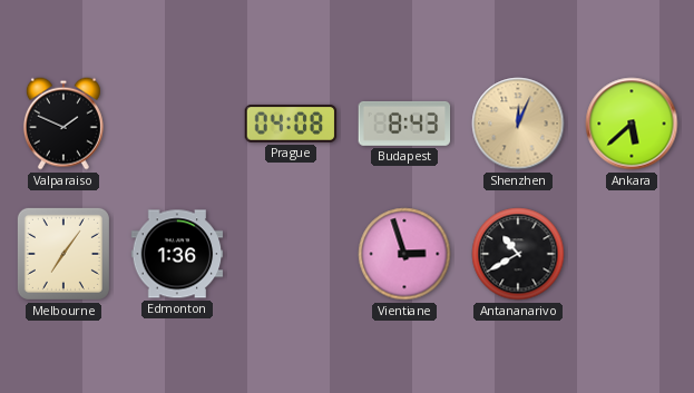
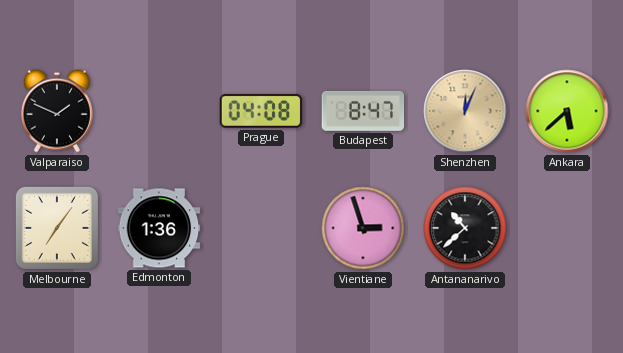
Budapest: 8:43 -> 8:47 (363, 111)
Antananarivo: 10:40 -> 10:38 (465, 228)
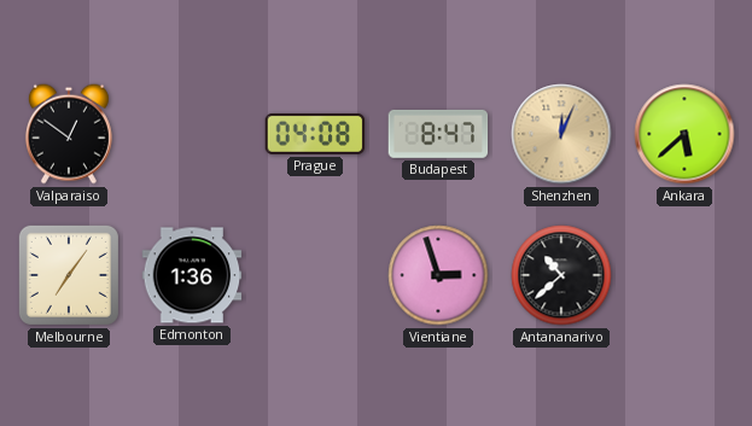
Valparaiso: 1:49 -> 12:51 (69, 134)
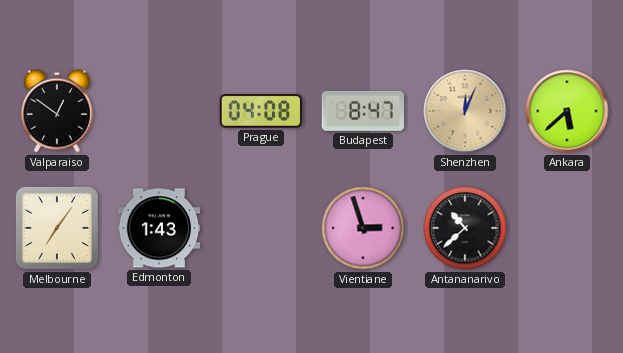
Edmonton: 1:36 -> 1:43 (159, 228)
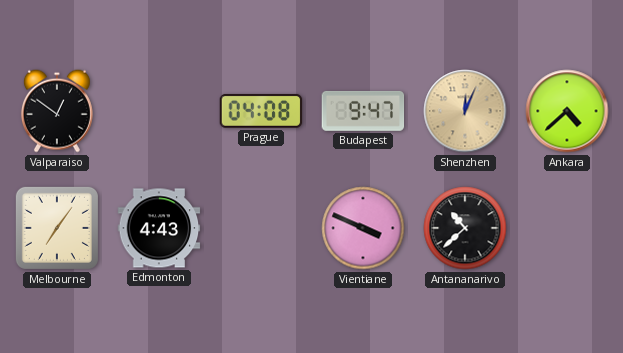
Budapest: 8:47 -> 9:47 (363, 111)
Ankara: 5:38 -> 4:38 (567, 111)
Edmonton: 1:43 -> 4:43 (159, 228)
Vientiane: 2:57 -> 3:49 (363, 228)
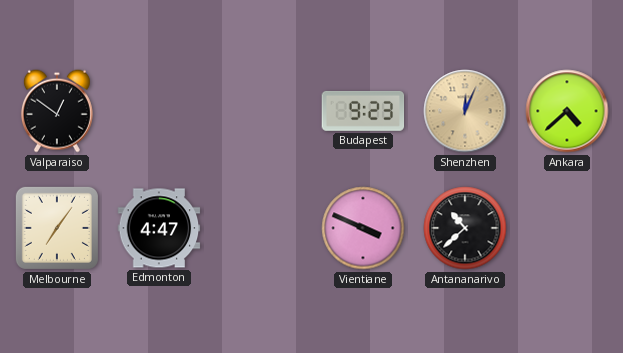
Prague: 04:08 -> none (261, 111)
Budapest: 9:47 -> 9:23 (363, 111)
Edmonton: 4:43 -> 4:47 (159, 228)
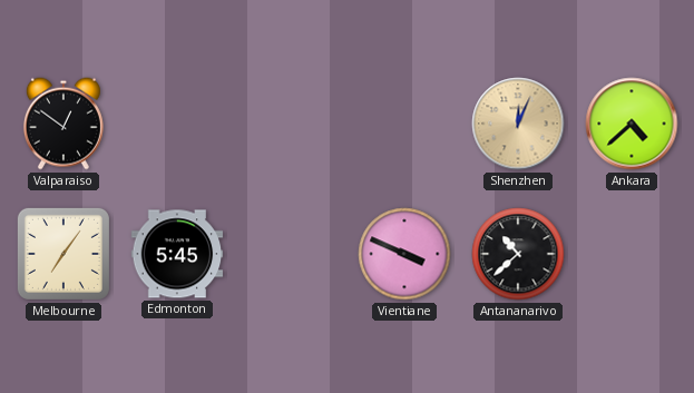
Budapest: 9:23 -> none (363, 111)
Edmonton: 4:47 -> 5:45 (177, 254)
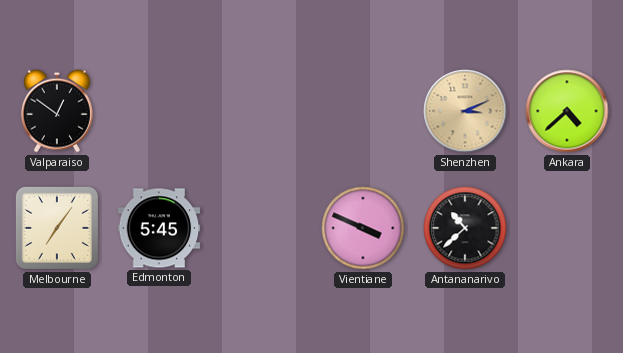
Shenzhen: 12:04 -> 3:11 (465, 111)
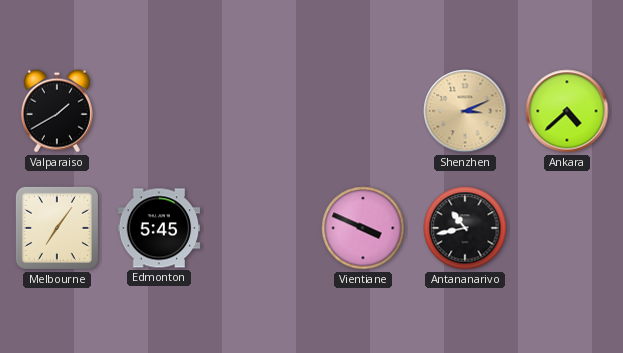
Valparaiso: 12:51 -> 1:40 (57, 111)
Antananarivo: 10:38 -> 10:43 (465, 228)
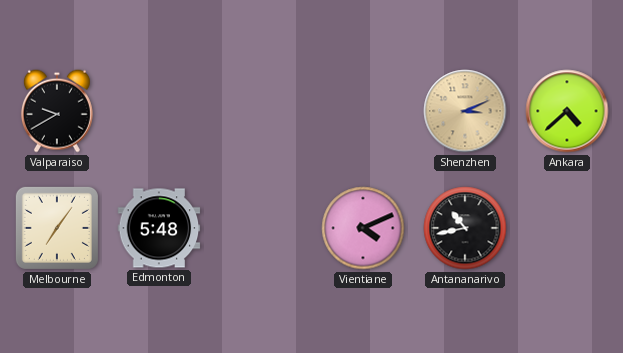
Valparaiso: 1:40 -> 9:40 (57, 111)
Edmonton: 5:45 -> 5:48 (159, 228)
Vientiane: 3:49 -> 4:11 (363, 228)
